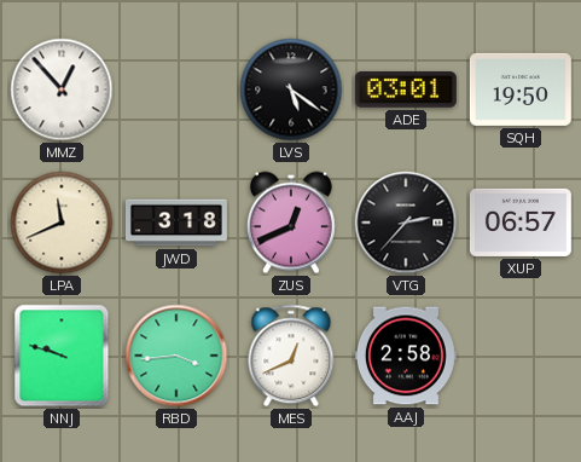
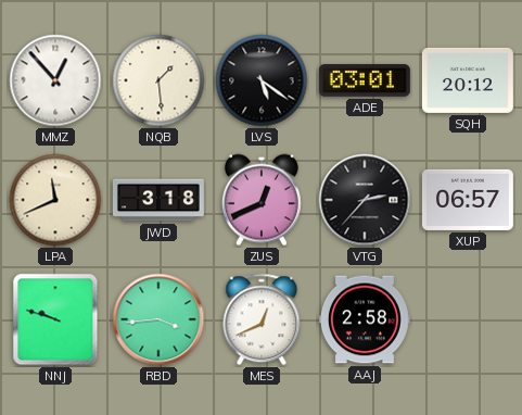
NQB: none -> 1:29 (158, 80)
SQH: 19:50 -> 20:12 (468, 80)
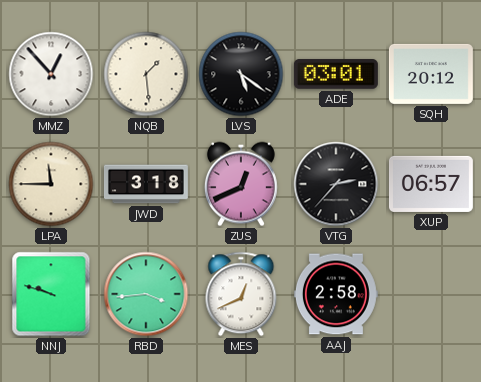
LPA: 11:41 -> 11:45 (51, 184)
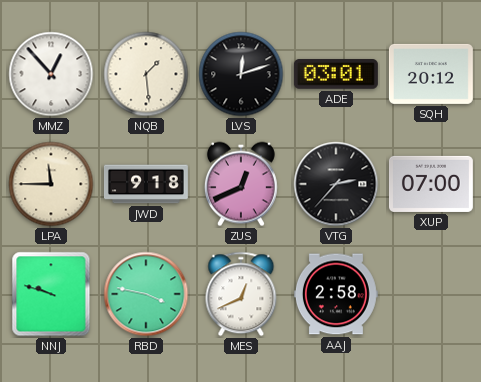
LVS: 5:21 -> 12:12 (241, 74)
JWD: 3:18 -> 9:18 (146, 184)
XUP: 06:57 -> 07:00 (431, 184)
RBD: 3:44 -> 3:47 (146, 294)
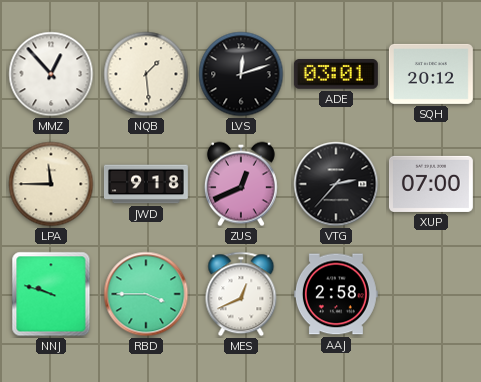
RBD: 3:47 -> 3:45 (146, 294)
